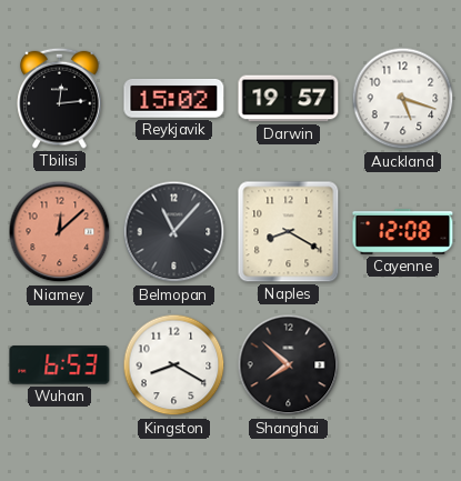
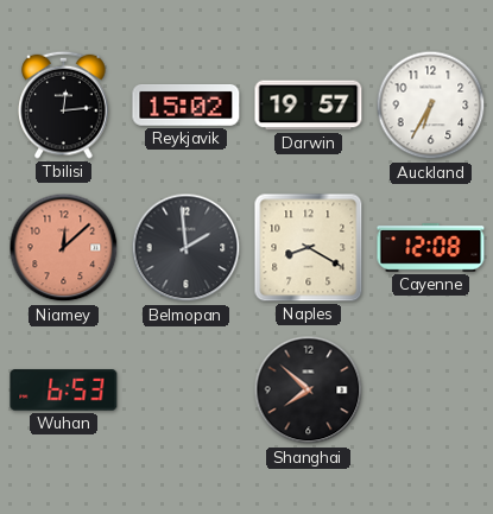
Auckland: 5:18 -> 6:35 (431, 106)
Belmopan: 11:07 -> 1:59 (187, 248)
Kingston: 8:20 -> none (174, 365)
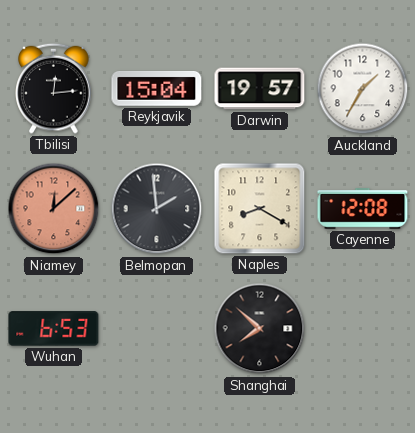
Reykjavik: 15:02 -> 15:04 (157, 89)
Auckland: 6:35 -> 1:35 (363, 89)
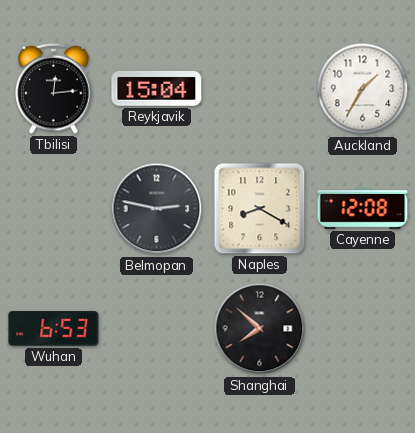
Darwin: 19:57 -> none (260, 89)
Niamey: 12:08 -> none (54, 209)
Belmopan: 1:59 -> 2:47 (157, 209)
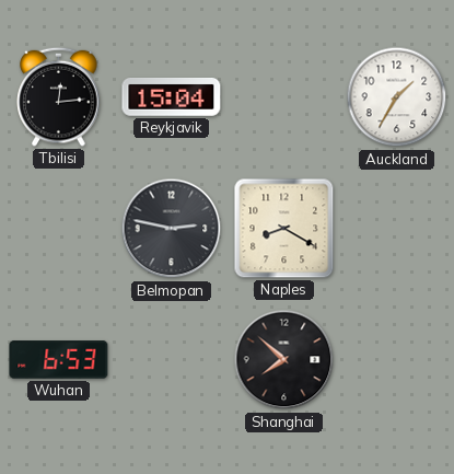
Cayenne: 12:08 -> none (363, 209)
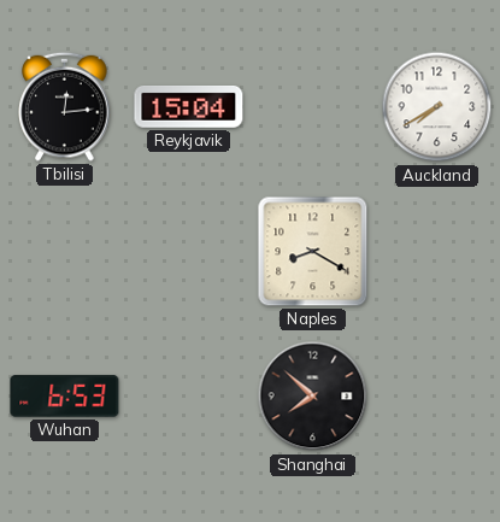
Auckland: 1:35 -> 7:40 (437, 107)
Belmopan: 2:47 -> none (172, 229)
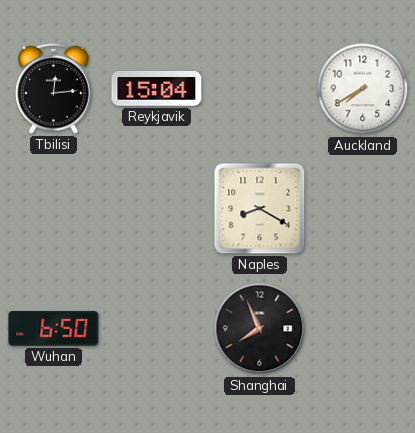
Wuhan: 6:53 -> 6:50 (54, 329)
Shanghai: 7:52 -> 7:56 (260, 329)
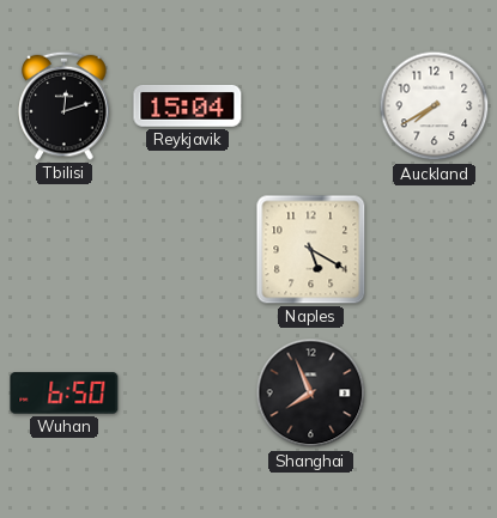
Tbilisi: 12:14 -> 12:12 (65, 105)
Naples: 8:20 -> 5:20 (311, 250)
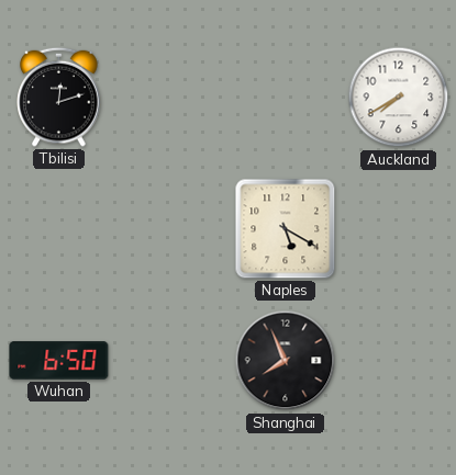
Reykjavik: 15:04 -> none (188, 106)
